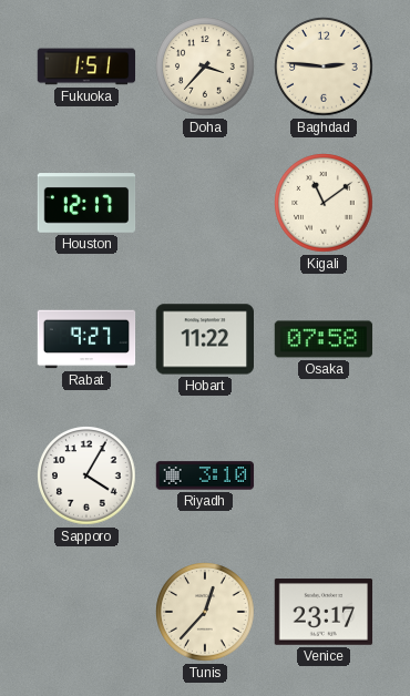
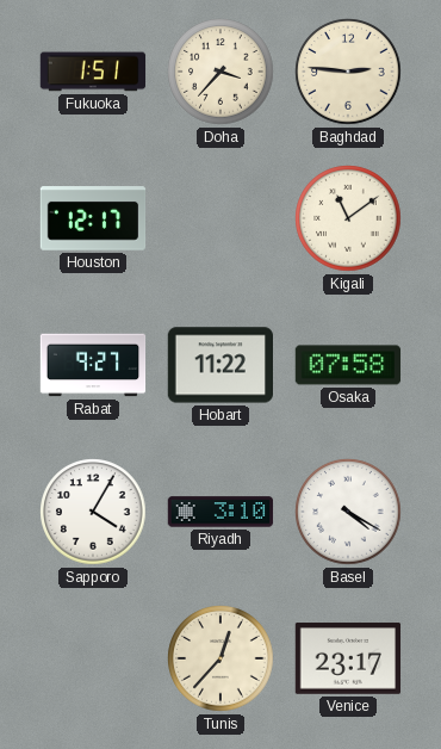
Basel: none -> 4:20 (348, 512)
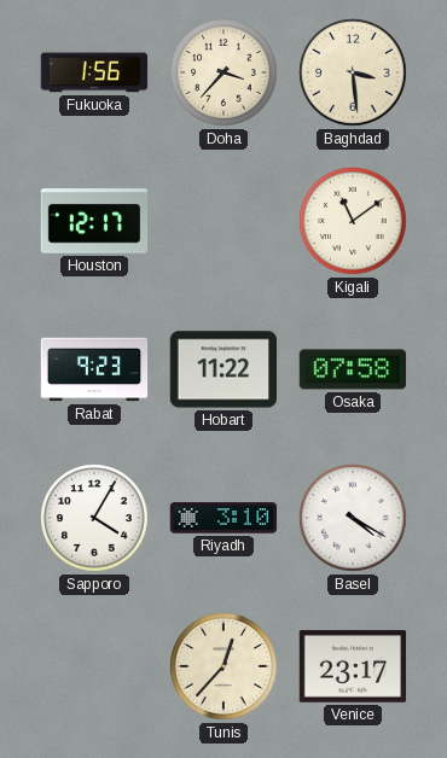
Fukuoka: 1:51 -> 1:56 (94, 72)
Baghdad: 2:46 -> 3:29 (353, 72)
Rabat: 9:27 -> 9:23 (94, 369)
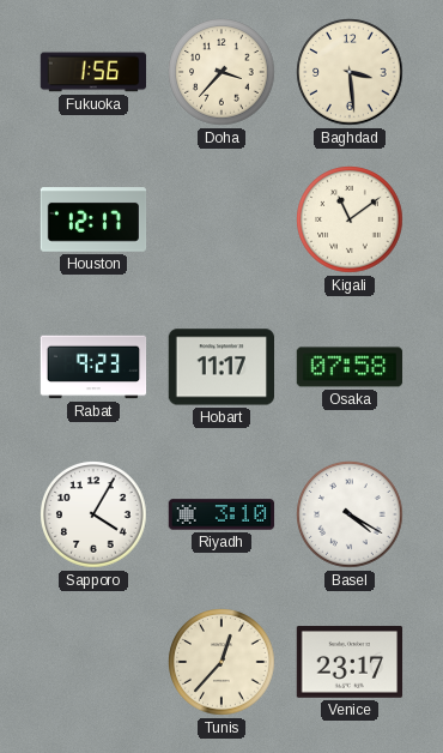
Hobart: 11:22 -> 11:17 (221, 367)
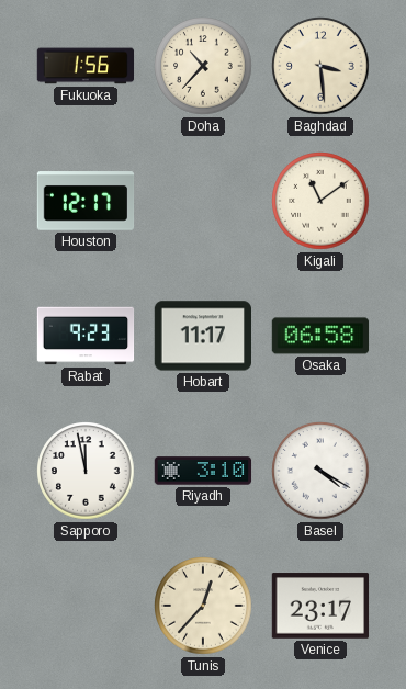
Doha: 3:37 -> 10:37 (203, 66)
Osaka: 07:58 -> 06:58 (320, 336)
Sapporo: 4:05 -> 11:58 (86, 471)
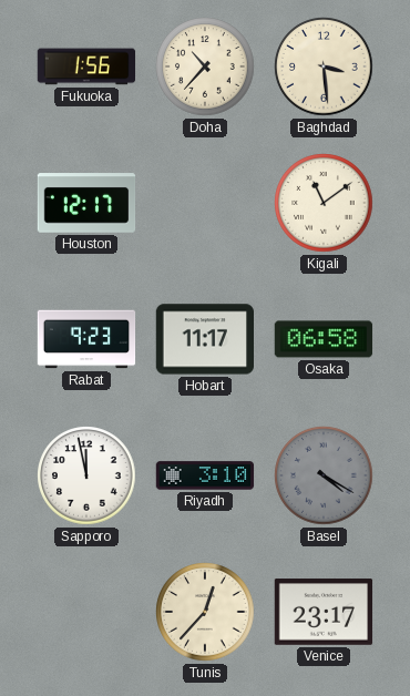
Basel dial: white -> grey (324, 475)
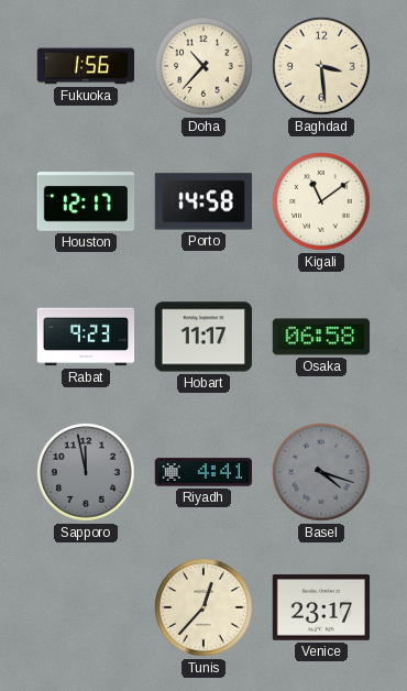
Porto: none -> 14:58 (204, 201)
Sapporo dial: white -> grey (86, 472)
Riyadh: 3:10 -> 4:41 (204, 472)
Basel: 4:20 -> 4:18 (321, 472)
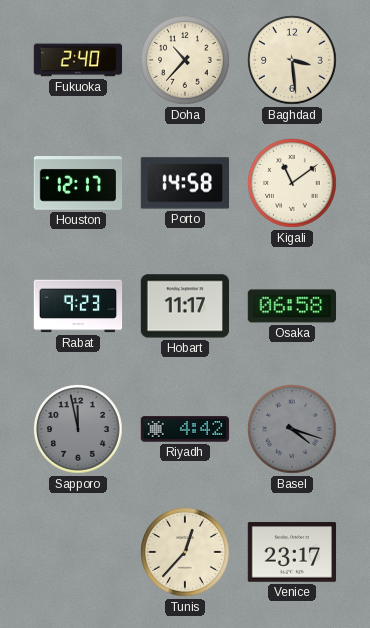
Fukuoka: 1:56 -> 2:40 (78, 60)
Riyadh: 4:41 -> 4:42 (185, 429)
